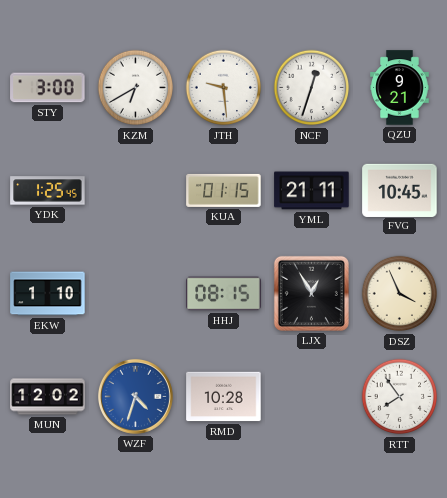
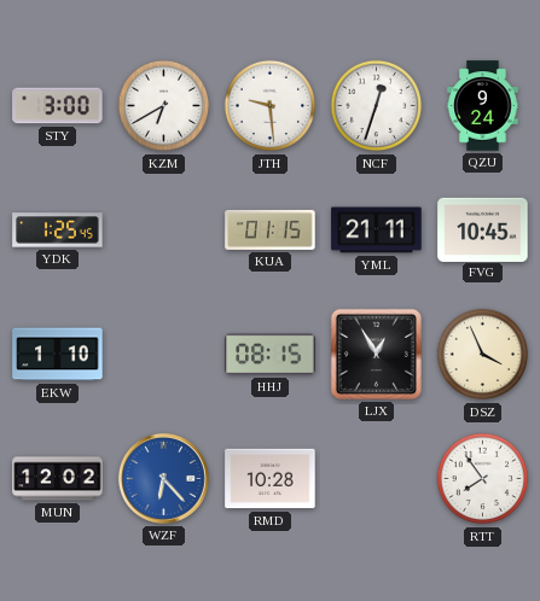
QZU: 9:21 -> 9:24 (483, 106)
WZF: 4:33 -> 6:23 (163, 478)
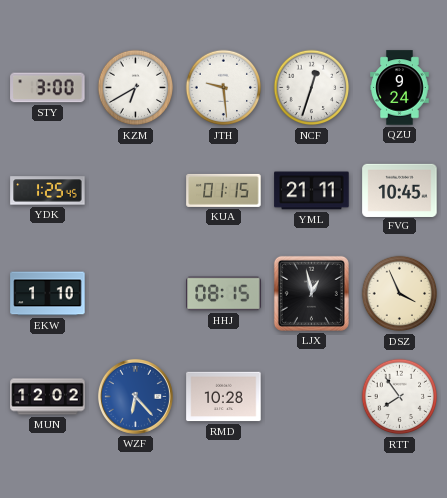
LJX: 12:55 -> 12:58 (311, 293)
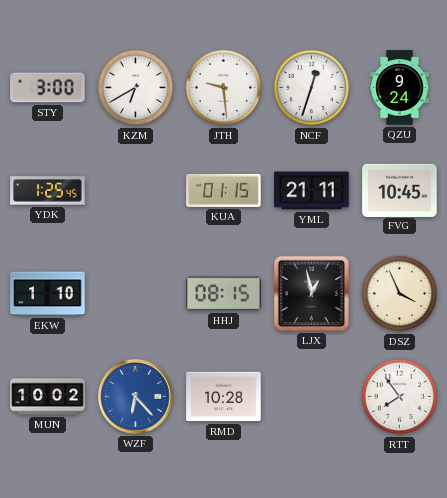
MUN: 12:02 -> 10:02 (48, 397)
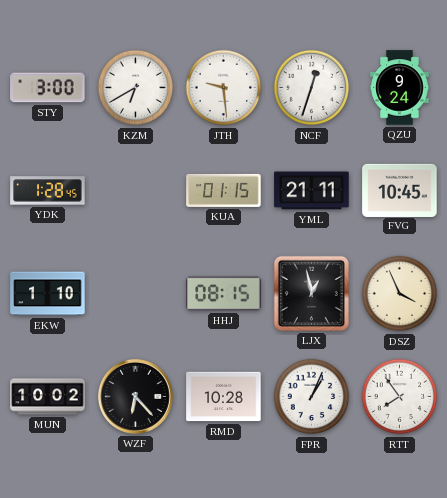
YDK: 1:25 -> 1:28 (48, 191)
WZF dial: blue -> black (135, 396)
FPR: none -> 1:04 (312, 397)
